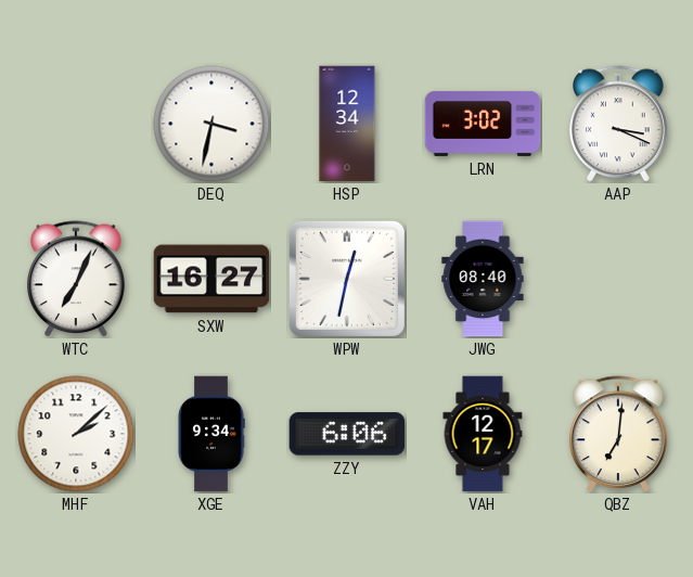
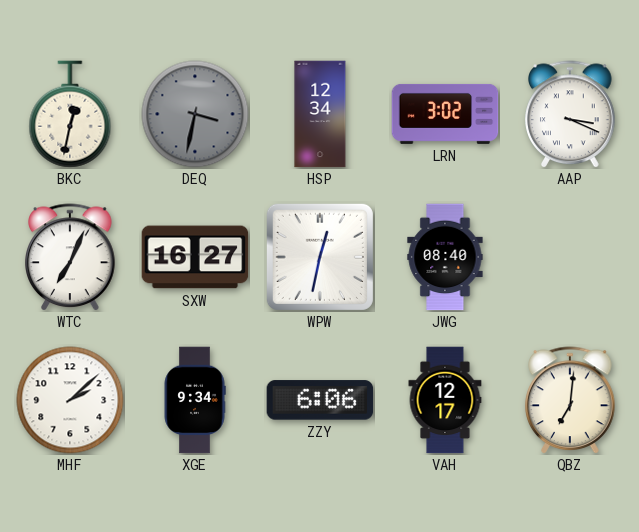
BKC: none -> 12:32 (70, 114)
DEQ dial: white -> grey (195, 114)
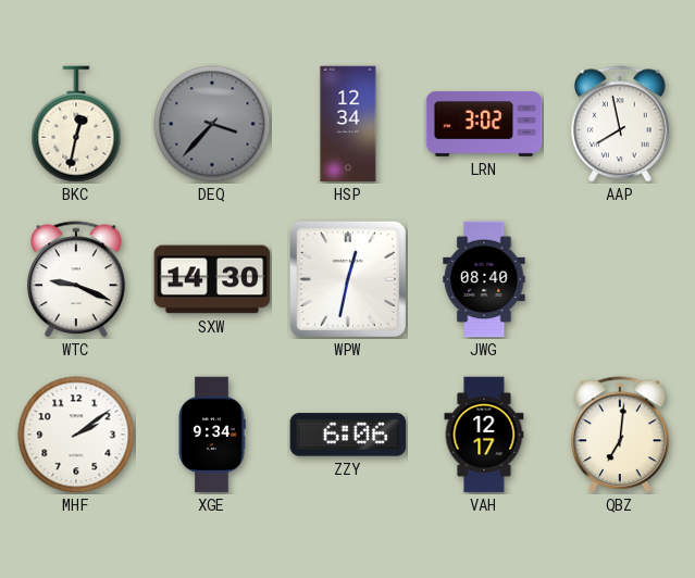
DEQ: 3:32 -> 3:37 (212, 124)
AAP: 3:19 -> 7:58 (620, 124)
WTC: 7:04 -> 9:19 (76, 279)
SXW: 16:27 -> 14:30 (212, 279)
MHF: 2:08 -> 2:09 (76, 435)
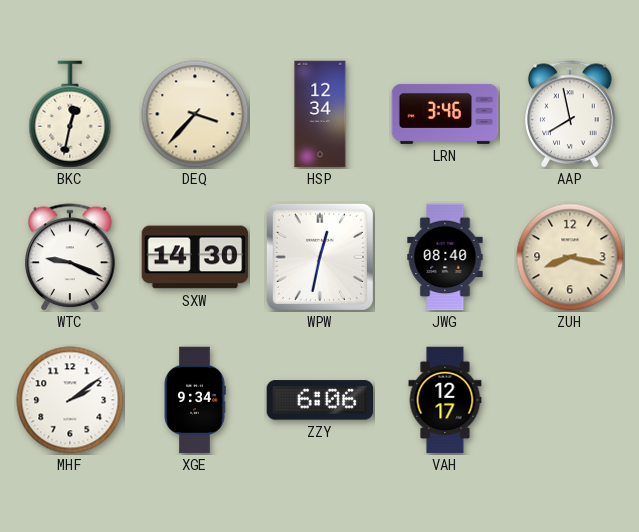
DEQ dial: grey -> cream (195, 114)
LRN: 3:02 -> 3:46 (445, 114)
ZUH: none -> 8:17 (570, 257)
QBZ: 7:01 -> none (620, 435)
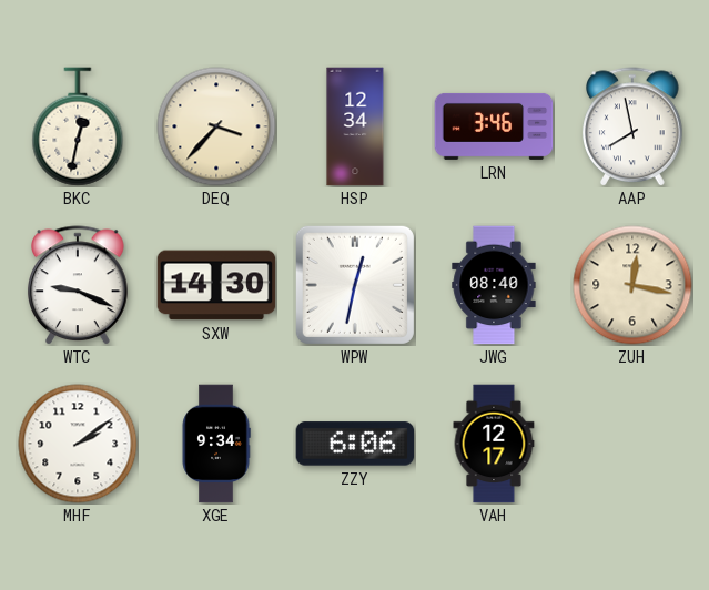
ZUH: 8:17 -> 12:17 (632, 285)
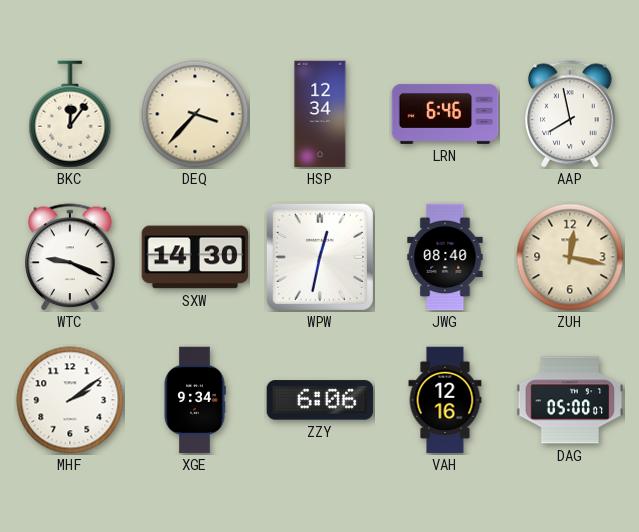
BKC: 12:32 -> 12:06 (70, 114)
LRN: 3:46 -> 6:46 (445, 114)
VAH: 12:17 -> 12:16 (445, 400)
DAG: none -> 05:00 (570, 400)
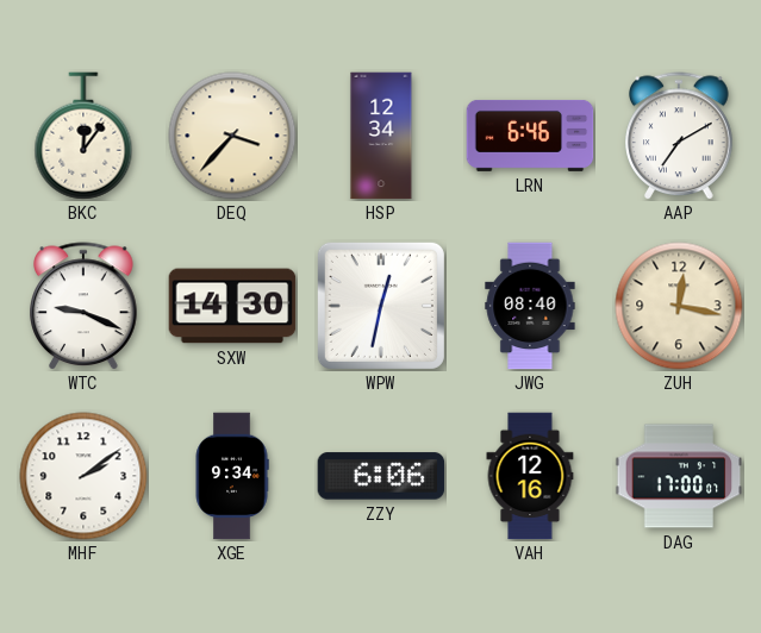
AAP: 7:58 -> 7:10 (679, 136)
DAG: 05:00 -> 17:00 (679, 476)
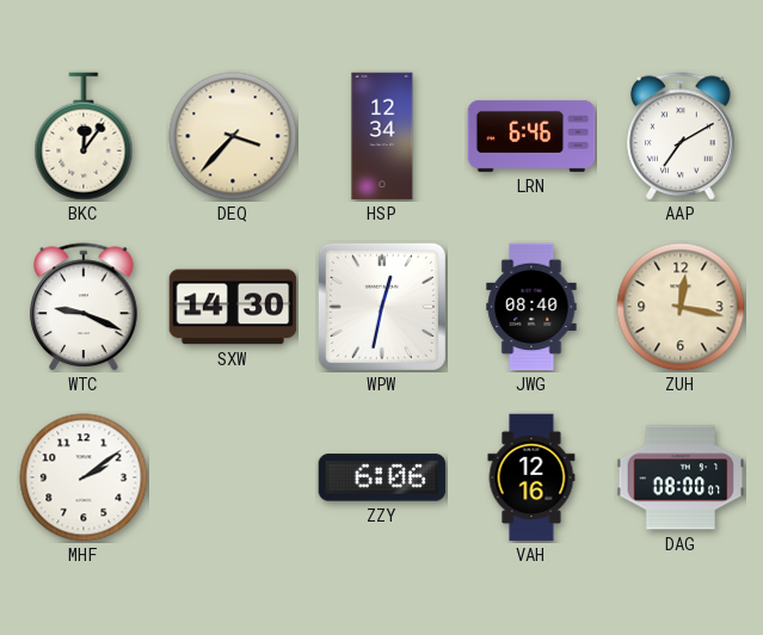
XGE: 9:34 -> none (232, 476)
DAG: 17:00 -> 08:00 (681, 477)
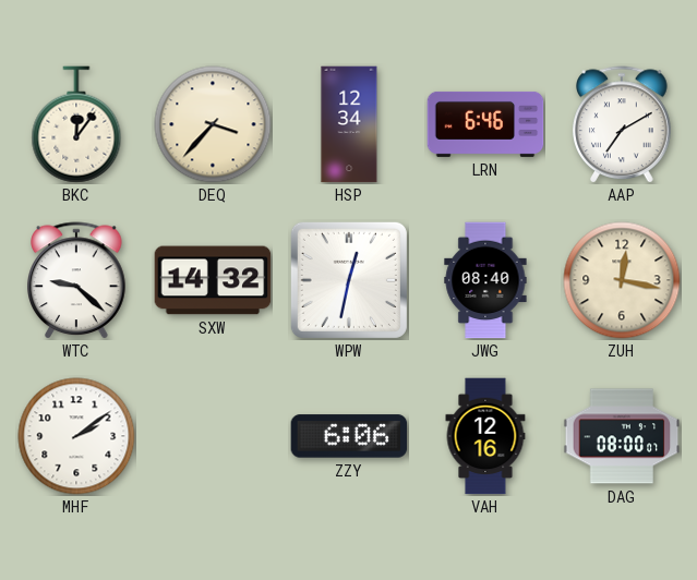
WTC: 9:19 -> 9:22 (76, 280)
SXW: 14:30 -> 14:32 (213, 280)
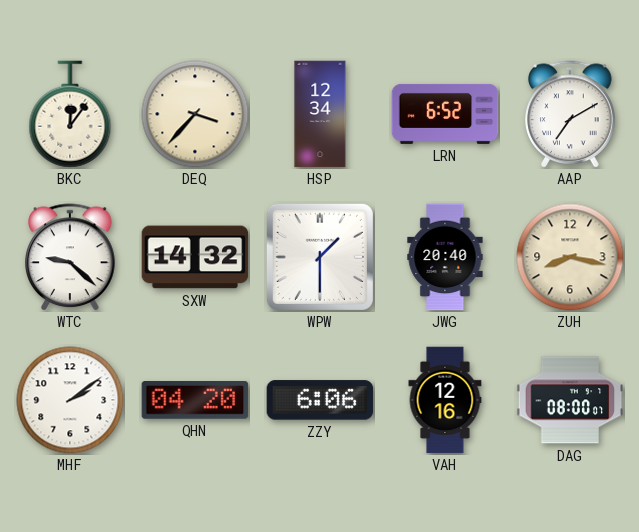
LRN: 6:46 -> 6:52 (445, 114)
WPW: 12:32 -> 1:30 (320, 257)
JWG: 08:40 -> 20:40 (445, 257)
ZUH: 12:17 -> 8:17 (570, 257)
QHN: none -> 04:20 (195, 401)
